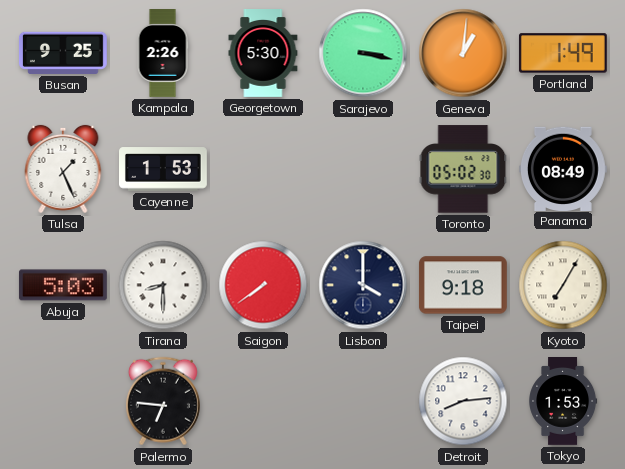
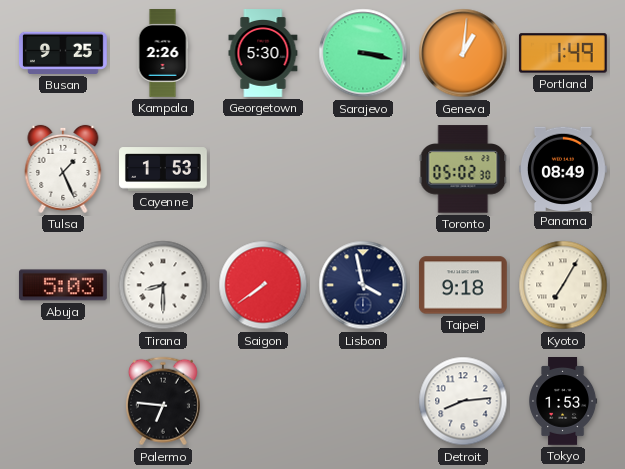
Lisbon: 4:00 -> 3:58 (363, 285)
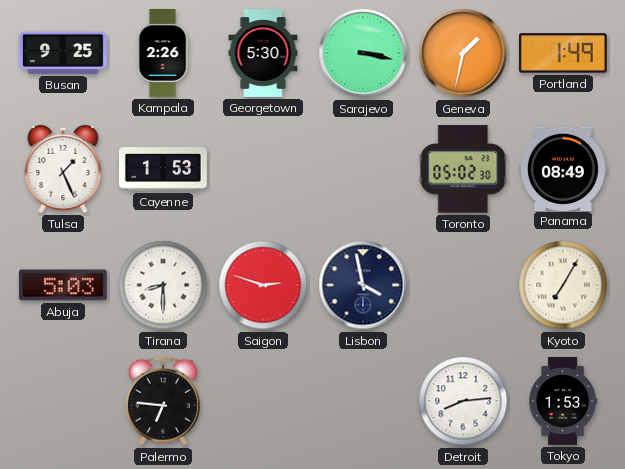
Geneva: 1:01 -> 1:32 (463, 53)
Saigon: 7:39 -> 2:48 (263, 285)
Taipei: 9:18 -> none (463, 285)
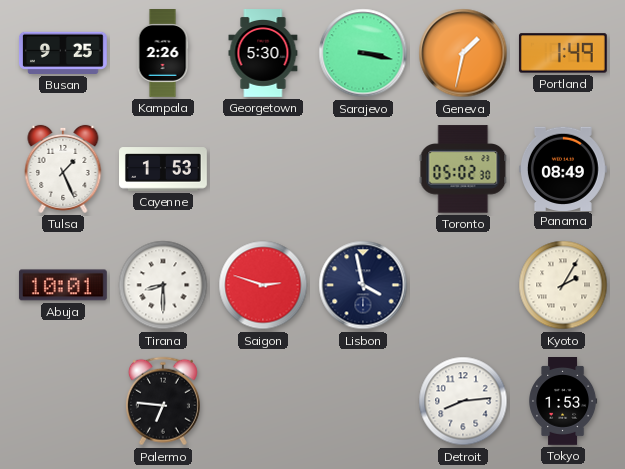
Abuja: 5:03 -> 10:01 (63, 285)
Kyoto: 7:05 -> 2:05 (563, 285)
